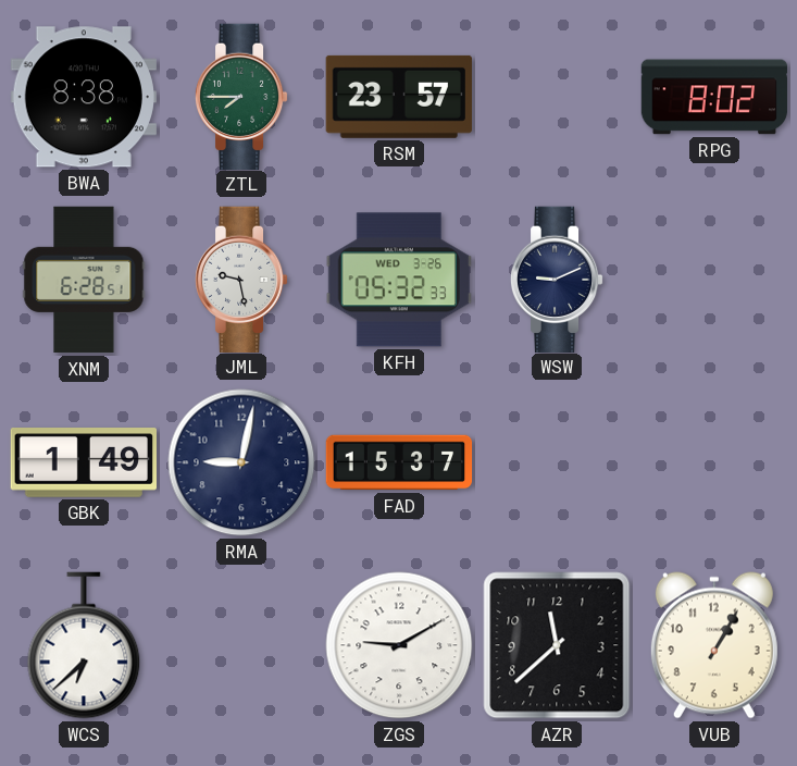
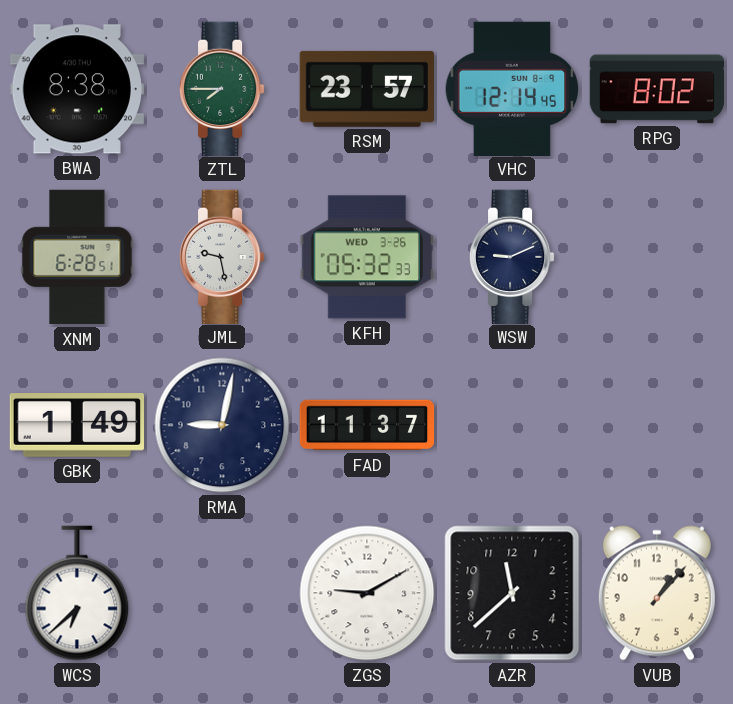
VHC: none -> 12:14 (512, 88)
FAD: 15:37 -> 11:37 (367, 425)
VUB: 1:05 -> 1:07 (657, 593)
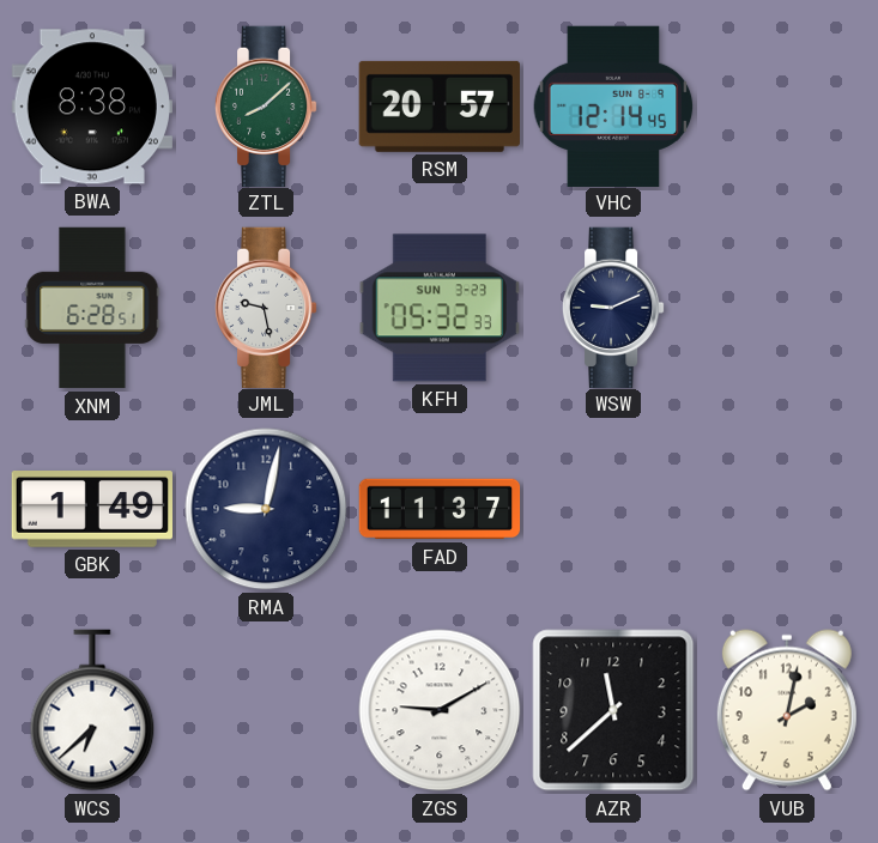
ZTL: 7:45 -> 8:08 (266, 105)
RSM: 23:57 -> 20:57 (440, 107)
RPG: 8:02 -> none (657, 89)
KFH date: WED 3-26 -> SUN 3-23 (438, 308)
VUB: 1:07 -> 2:02 (787, 710)
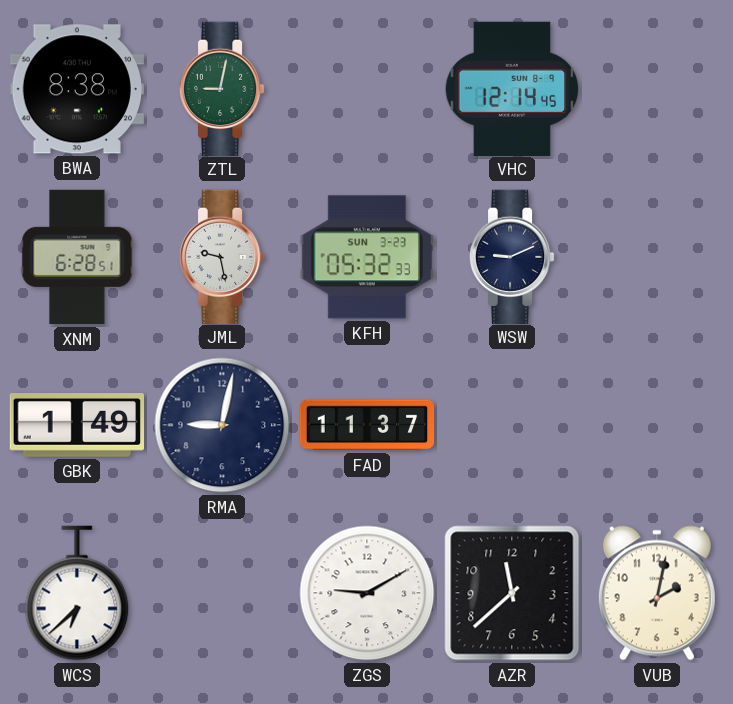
ZTL: 8:08 -> 9:02 (222, 88)
RSM: 20:57 -> none (440, 107)
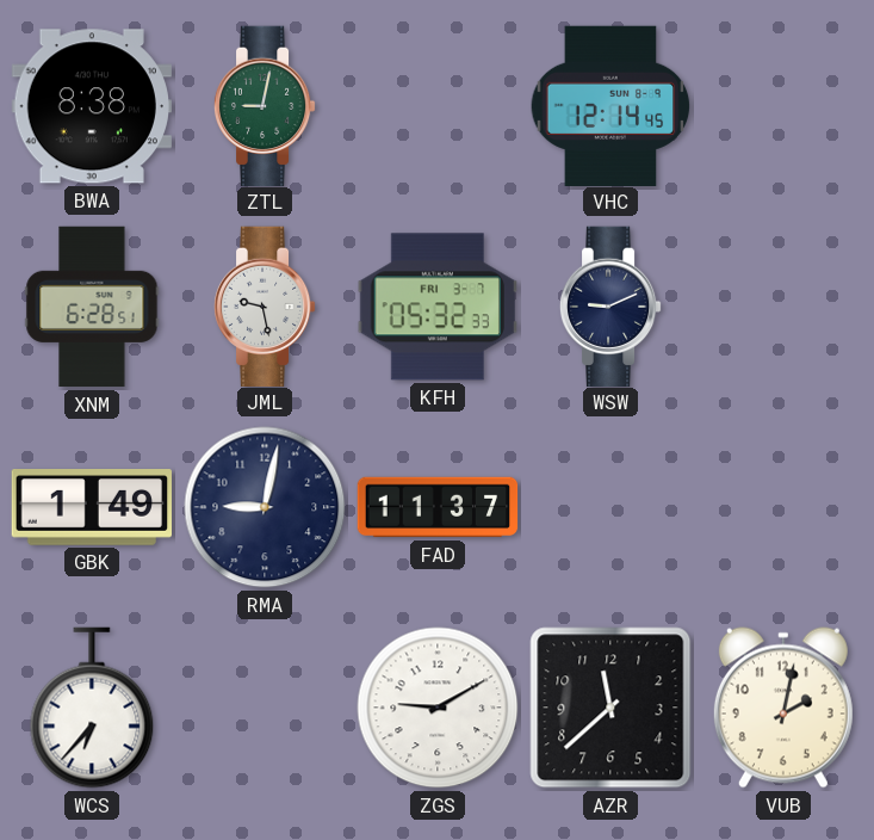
KFH date: SUN 3-23 -> FRI 3-7 (436, 307)
WCS: 6:38 -> 6:37 (92, 708)
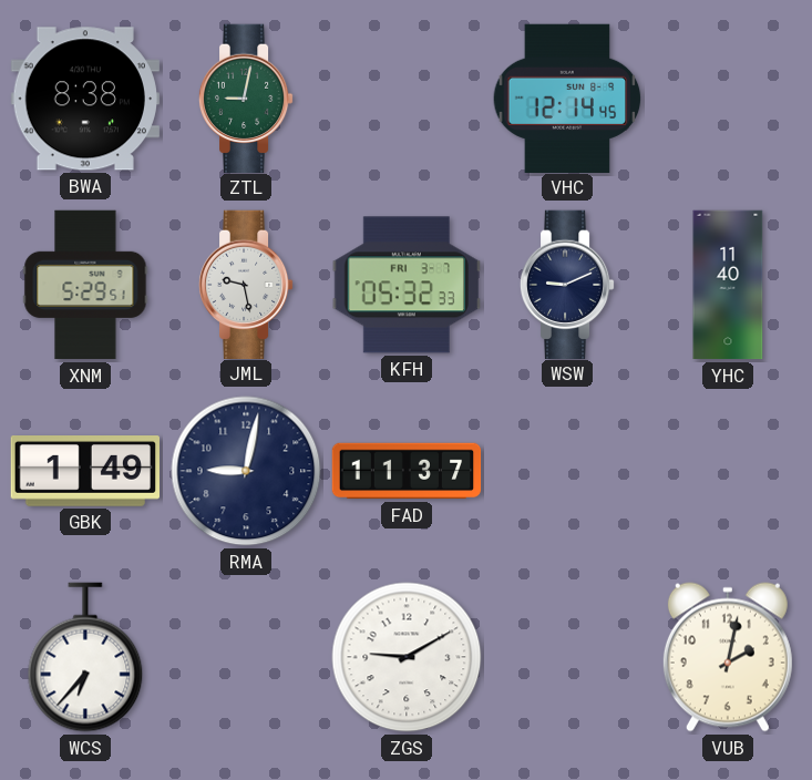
XNM: 6:28 -> 5:29 (85, 285)
YHC: none -> 11:40 (728, 285)
AZR: 11:38 -> none (610, 708)
